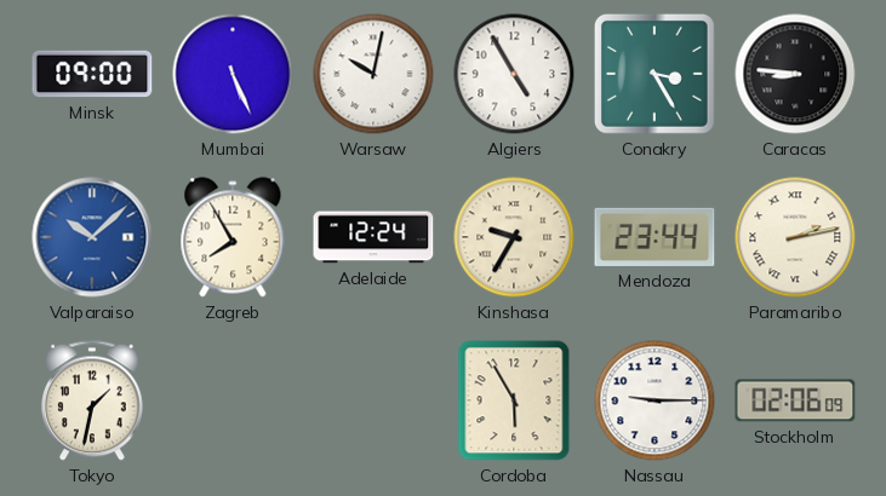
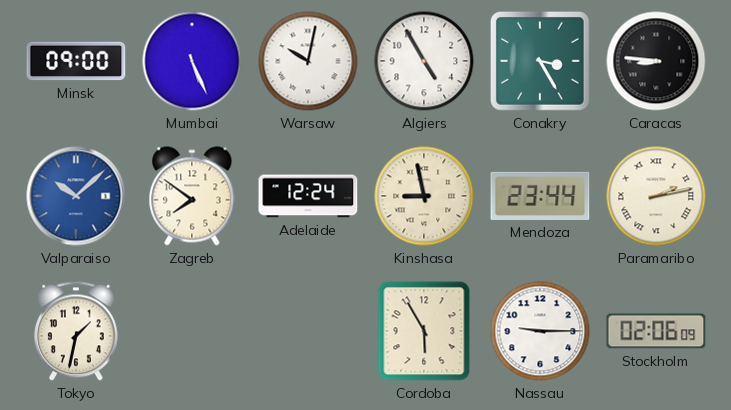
Zagreb: 7:55 -> 7:51 (192, 196)
Kinshasa: 9:35 -> 8:58 (424, 196)
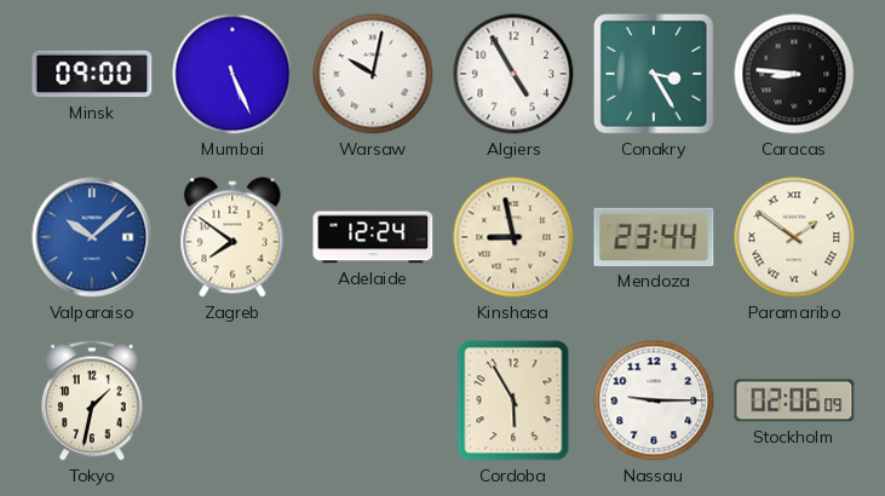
Paramaribo: 2:13 -> 1:51 (794, 237)
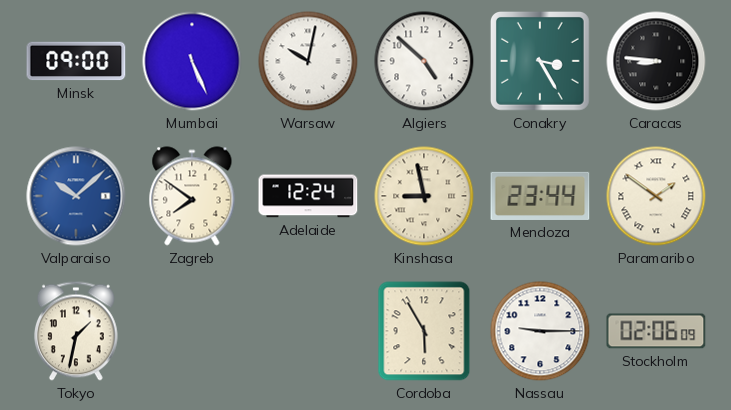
Algiers: 4:55 -> 4:52 (424, 61)
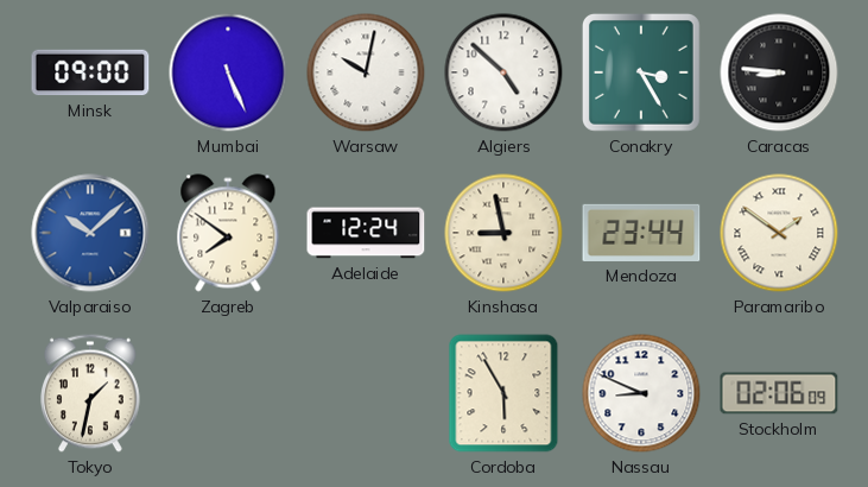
Nassau: 9:15 -> 8:49 (641, 393)
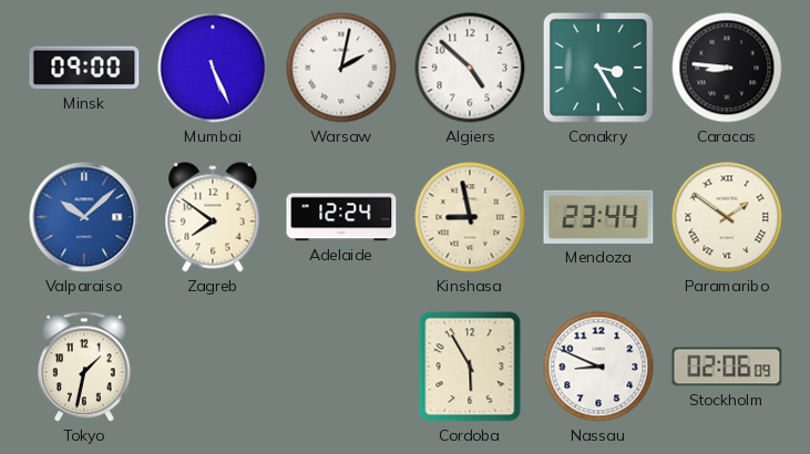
Warsaw: 10:02 -> 2:02 (341, 68)
